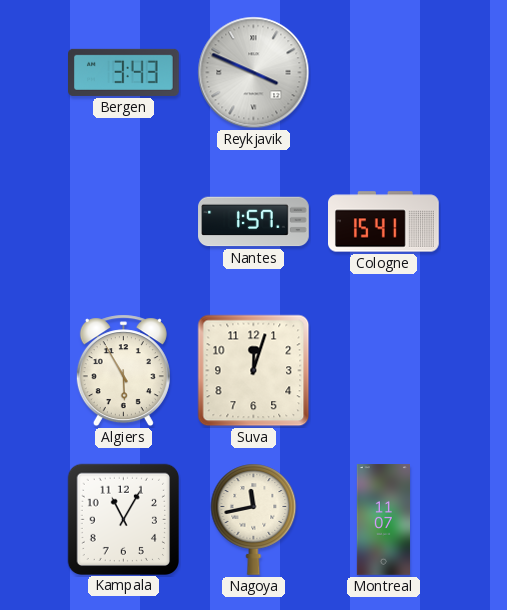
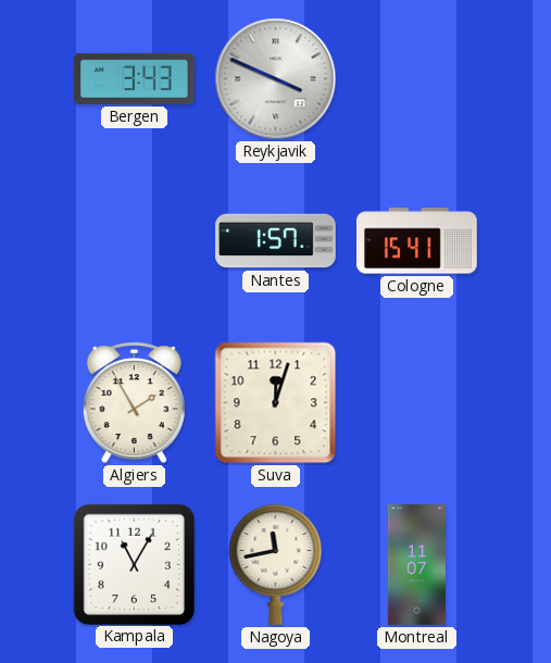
Algiers: 5:55 -> 1:55 (134, 403)
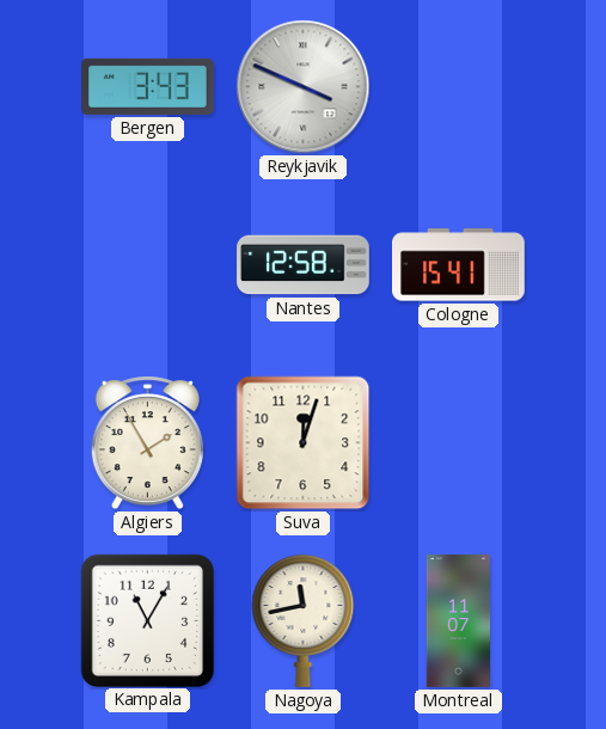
Nantes: 1:57 -> 12:58 (304, 265)
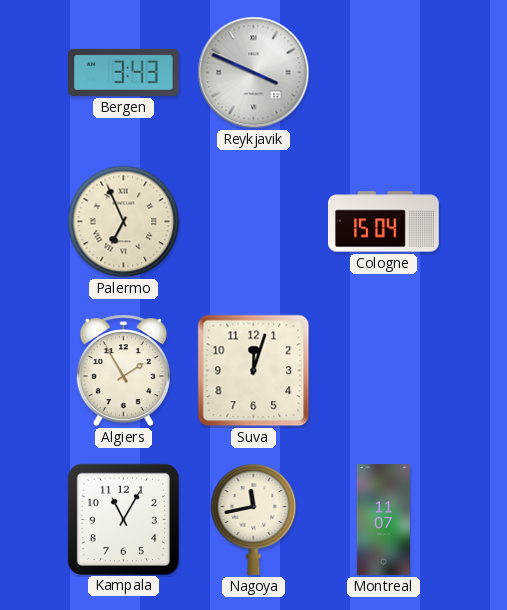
Palermo: none -> 6:56 (124, 222)
Nantes: 12:58 -> none (304, 265)
Cologne: 15:41 -> 15:04 (384, 222)
